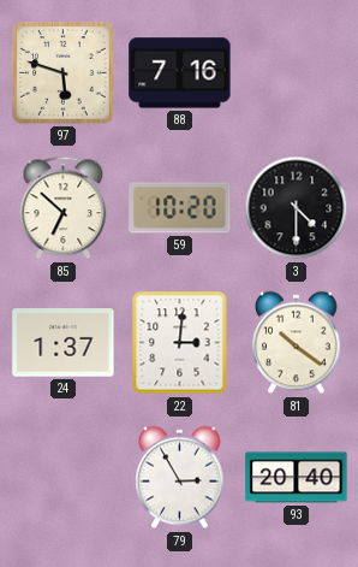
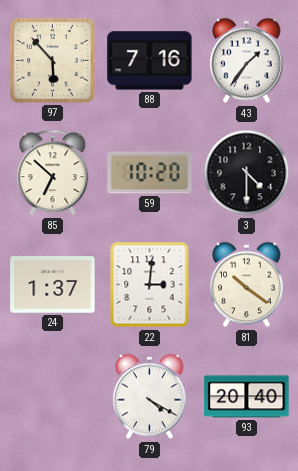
97: 5:48 -> 5:53 (53, 61)
43: none -> 1:36 (247, 61)
79: 2:55 -> 4:20 (150, 397)
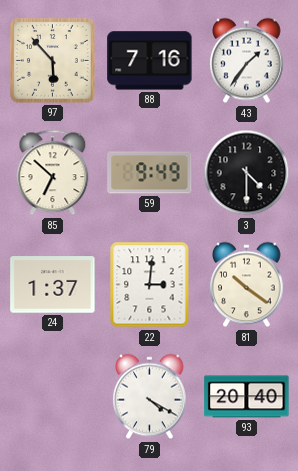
59: 10:20 -> 9:49 (150, 173)
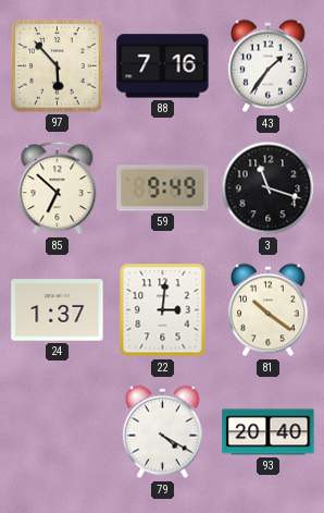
3: 4:30 -> 11:18 (269, 188)
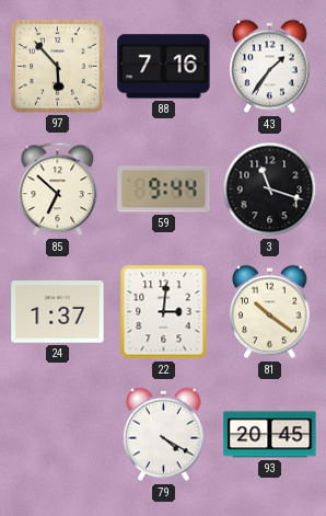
59: 9:49 -> 9:44 (164, 190)
93: 20:40 -> 20:45 (270, 435)
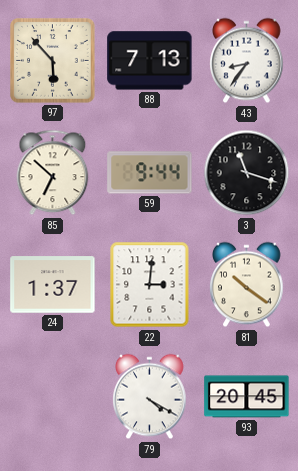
88: 7:16 -> 7:13 (150, 61)
43: 1:36 -> 8:36 (247, 61)
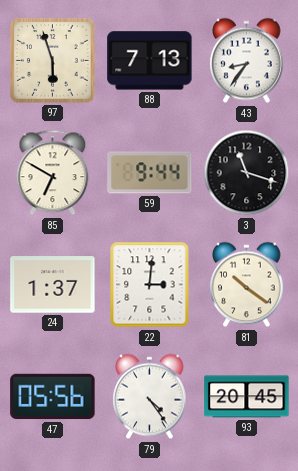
97: 5:53 -> 5:57 (53, 61)
85: 6:52 -> 6:50 (53, 173)
47: none -> 05:56 (53, 397)
79: 4:20 -> 4:24 (150, 397)
